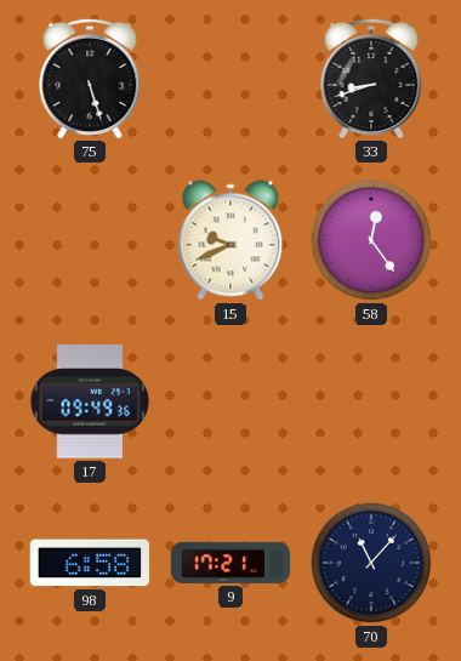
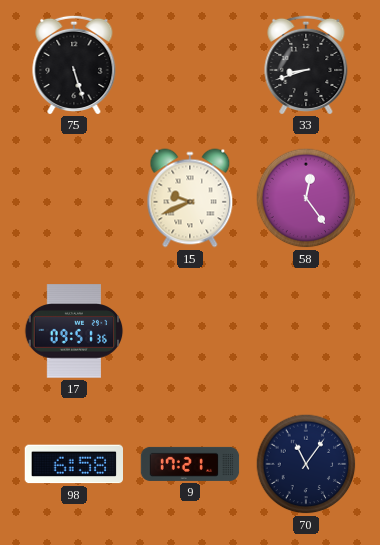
17: 09:49 -> 09:51 (74, 331)
70: 11:07 -> 11:06 (306, 464)
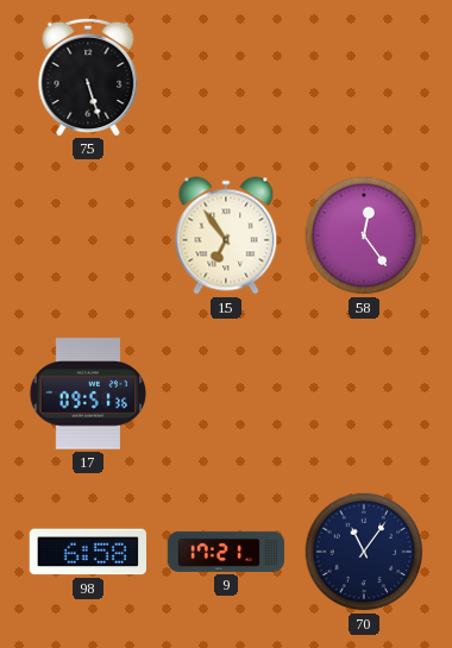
33: 8:42 -> none (306, 64)
15: 9:41 -> 6:54 (226, 235)
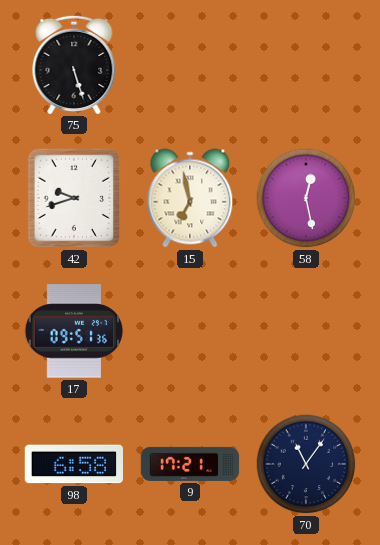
42: none -> 9:42 (74, 198)
15: 6:54 -> 6:58 (190, 198)
58: 12:24 -> 12:28 (306, 198)
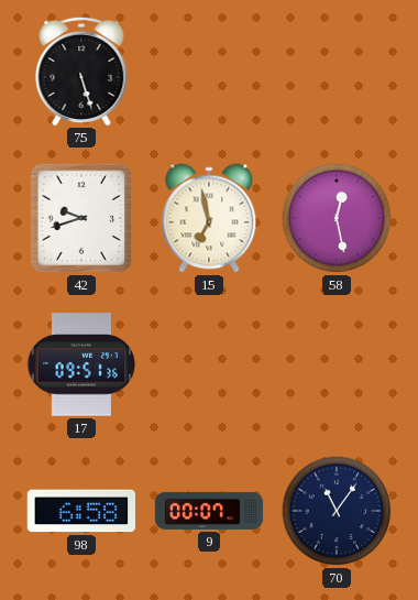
9: 17:21 -> 00:07 (209, 511)
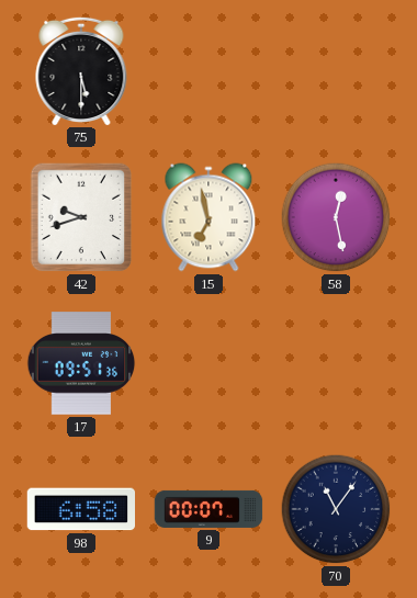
75: 5:27 -> 5:30 (81, 70)
